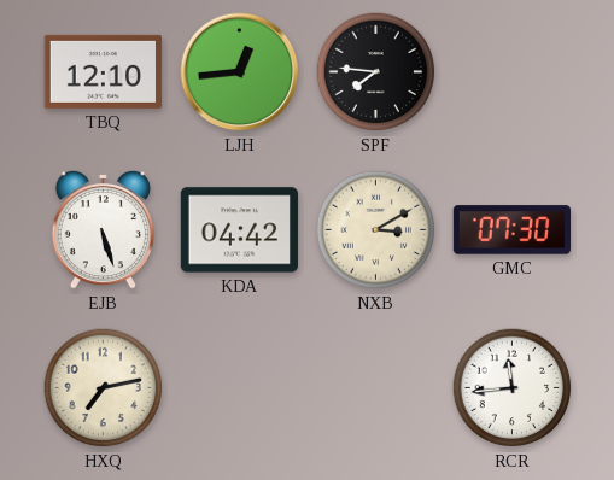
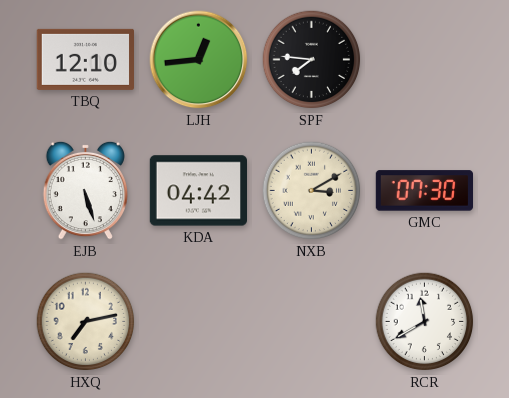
RCR: 11:44 -> 11:40 (425, 322)
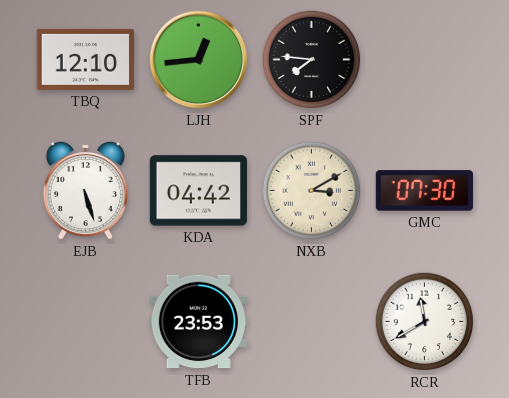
HXQ: 7:13 -> none (86, 322)
TFB: none -> 23:53 (198, 322)
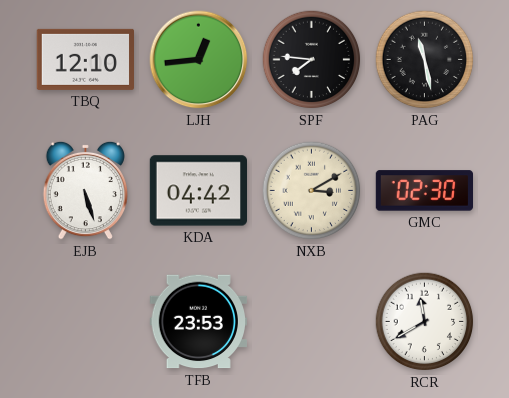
PAG: none -> 11:28 (425, 60)
GMC: 07:30 -> 02:30 (425, 191)
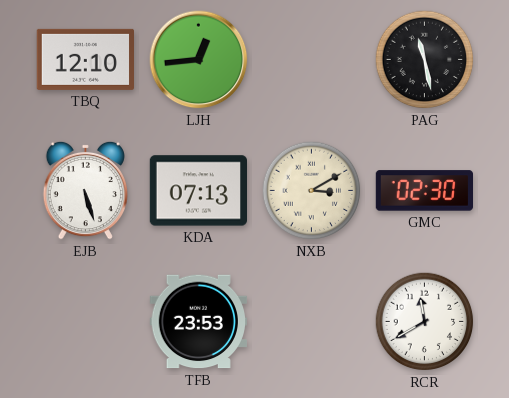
SPF: 7:46 -> none (312, 60)
KDA: 04:42 -> 07:13 (198, 191)
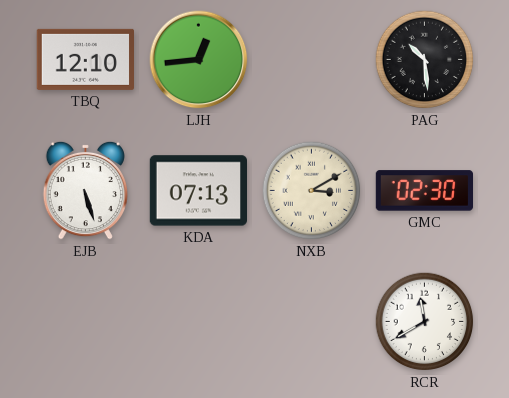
PAG: 11:28 -> 10:29 (425, 60)
TFB: 23:53 -> none (198, 322)
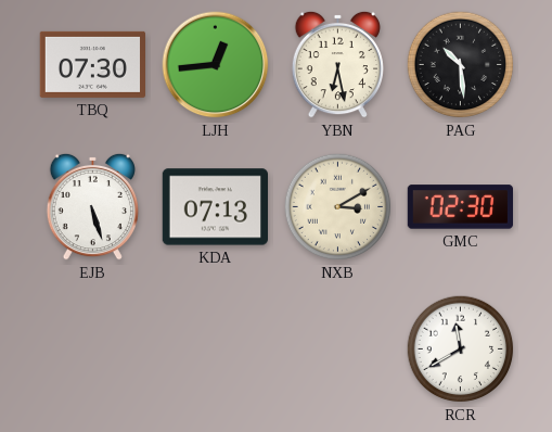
TBQ: 12:10 -> 07:30 (92, 64)
YBN: none -> 6:28 (337, 64)
